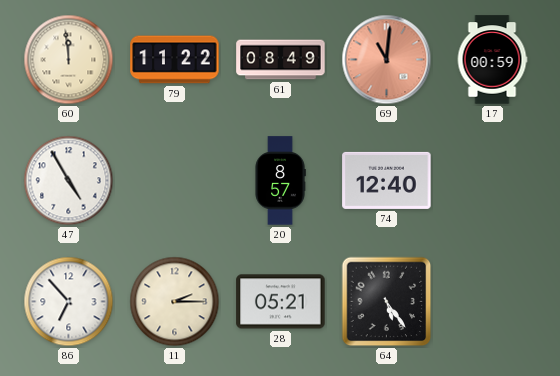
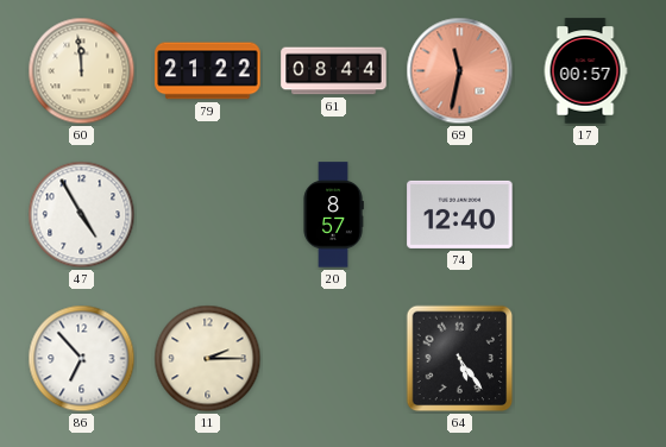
79: 11:22 -> 21:22 (208, 71)
61: 08:49 -> 08:44 (334, 71)
69: 11:01 -> 11:32 (460, 71)
17: 00:59 -> 00:57 (585, 71)
28: 05:21 -> none (281, 302)
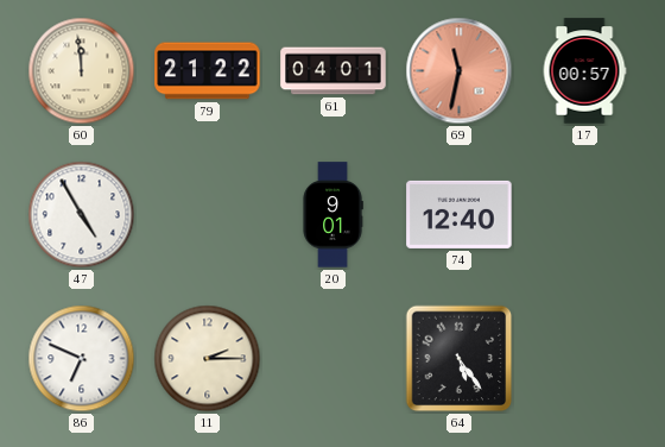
61: 08:44 -> 04:01 (334, 71)
20: 8:57 -> 9:01 (332, 215)
86: 6:53 -> 6:49 (82, 359)
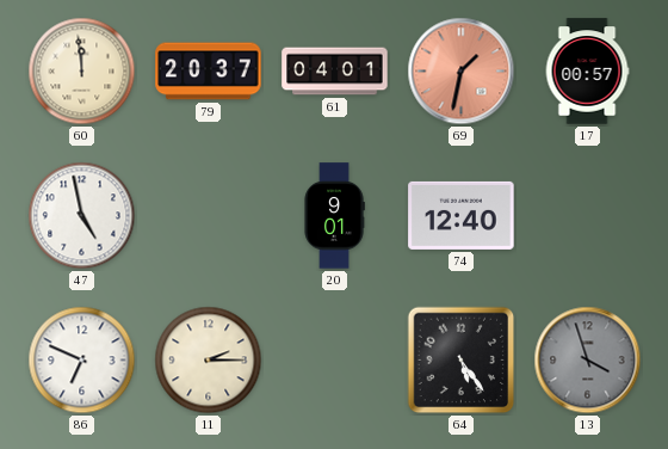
79: 21:22 -> 20:37 (209, 72)
69: 11:32 -> 1:32 (462, 72)
47: 4:55 -> 4:58 (82, 216)
13: none -> 3:57 (588, 361)
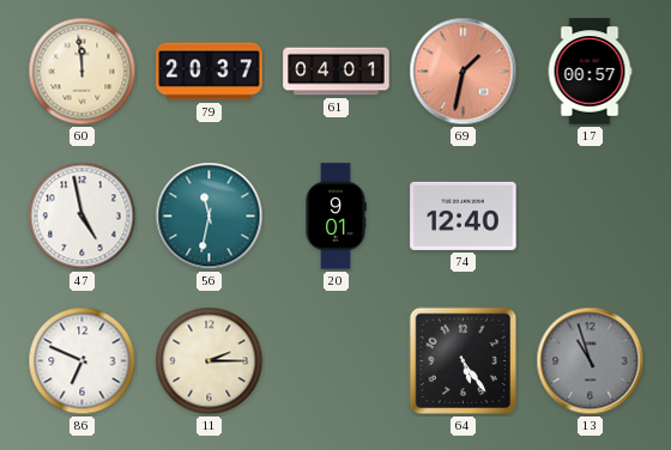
56: none -> 11:32 (210, 217)
13: 3:57 -> 10:57 (591, 361)
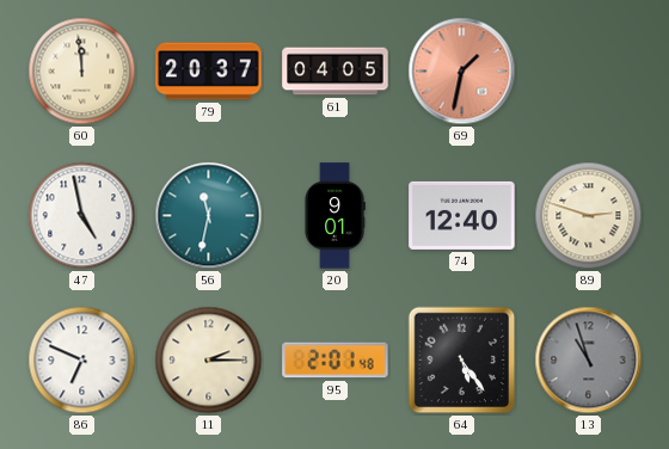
61: 04:01 -> 04:05 (336, 72)
17: 00:57 -> none (590, 72)
89: none -> 2:48 (589, 216)
95: none -> 2:01 (336, 361)
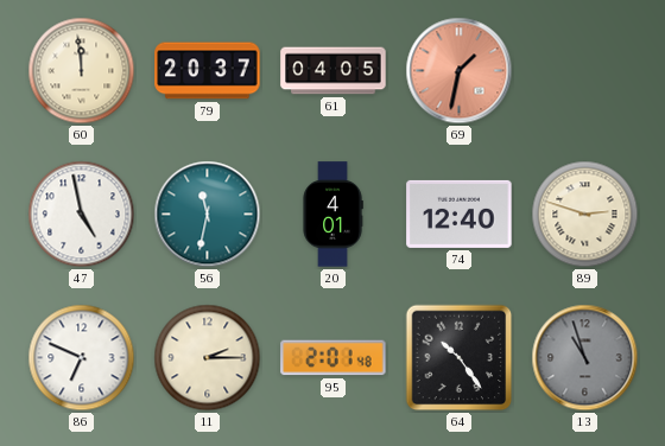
20: 9:01 -> 4:01 (332, 215)
64: 5:24 -> 10:24 (460, 358)
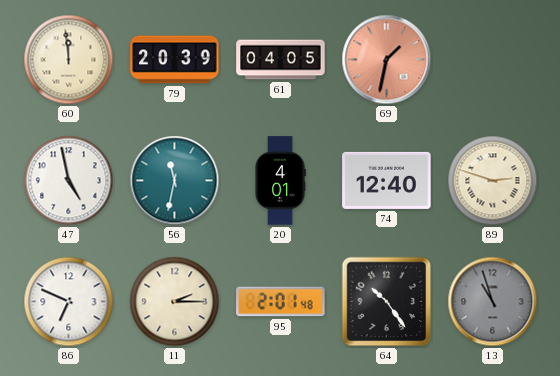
79: 20:37 -> 20:39 (175, 60)
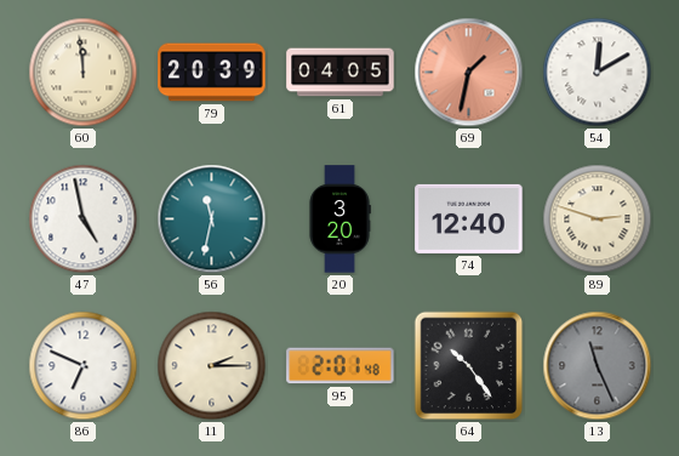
54: none -> 12:10 (598, 73)
20: 4:01 -> 3:20 (339, 220)
13: 10:57 -> 11:26 (598, 366)
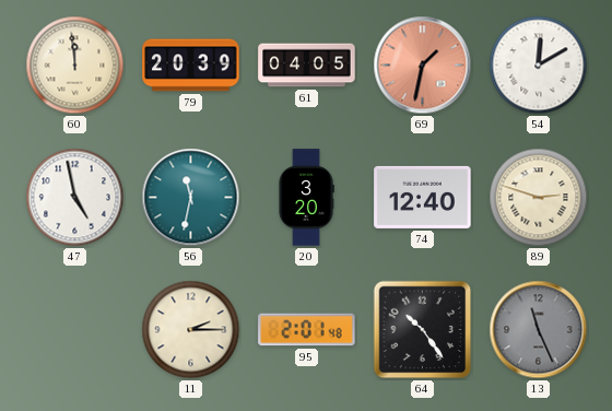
86: 6:49 -> none (84, 366)
